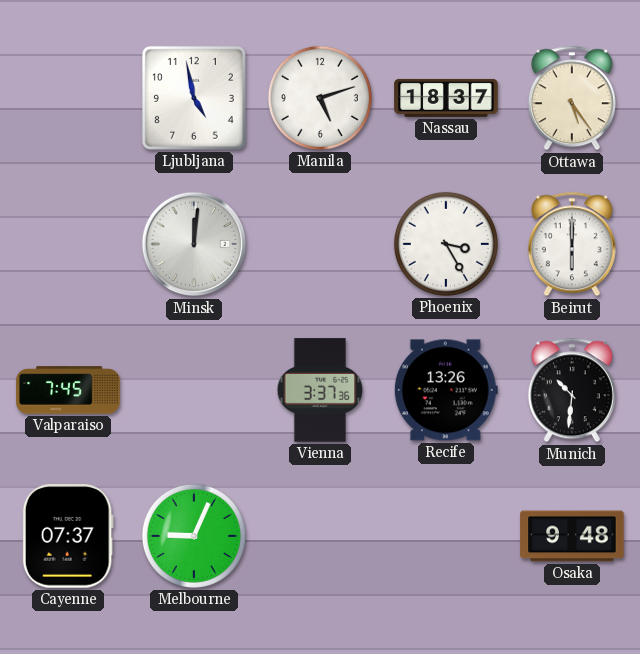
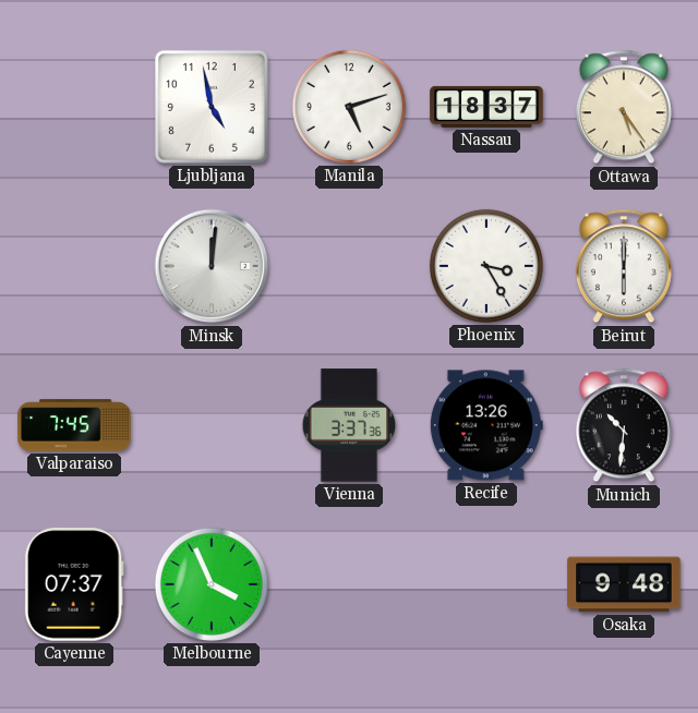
Melbourne: 9:04 -> 3:56 (212, 584)
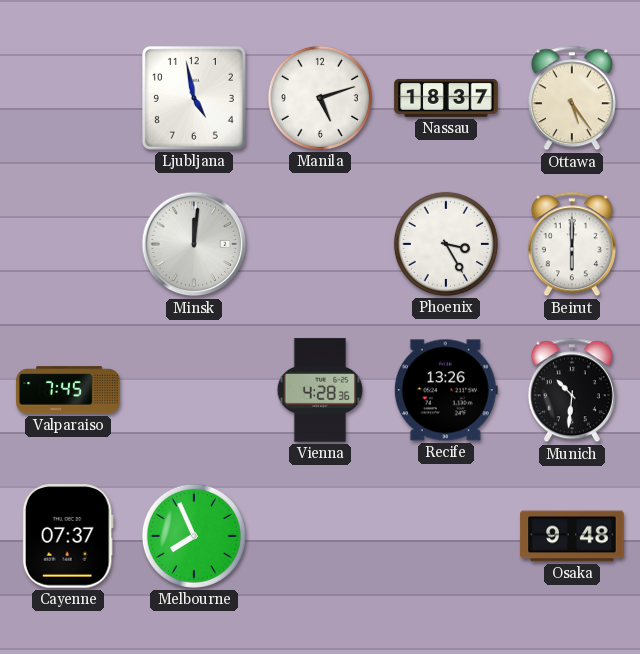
Vienna: 3:37 -> 4:28 (320, 390)
Melbourne: 3:56 -> 7:56 (194, 536)
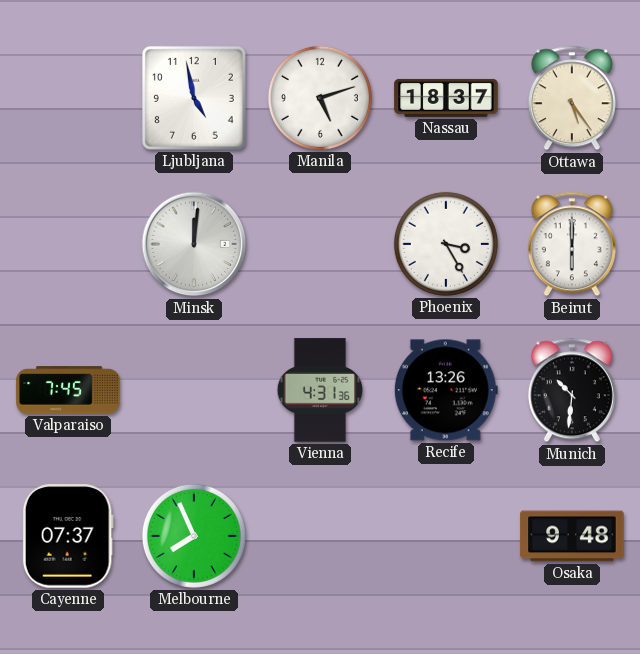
Vienna: 4:28 -> 4:31 (320, 390)
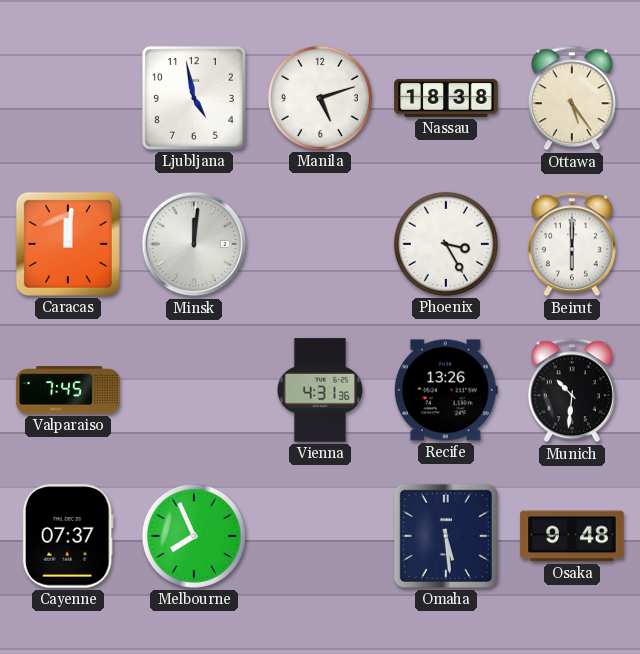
Nassau: 18:37 -> 18:38 (446, 98)
Caracas: none -> 12:01 (68, 244)
Omaha: none -> 5:29 (446, 536)
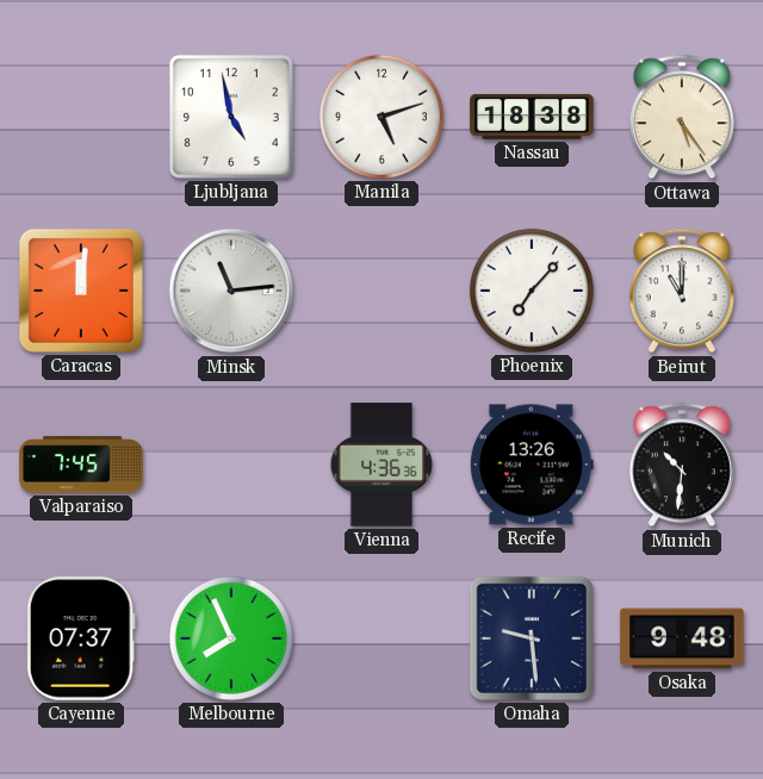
Minsk: 12:01 -> 11:14 (231, 291)
Phoenix: 3:25 -> 7:07 (532, 291)
Beirut: 6:00 -> 11:00 (682, 291)
Vienna: 4:31 -> 4:36 (381, 465)
Omaha: 5:29 -> 9:29 (532, 638)
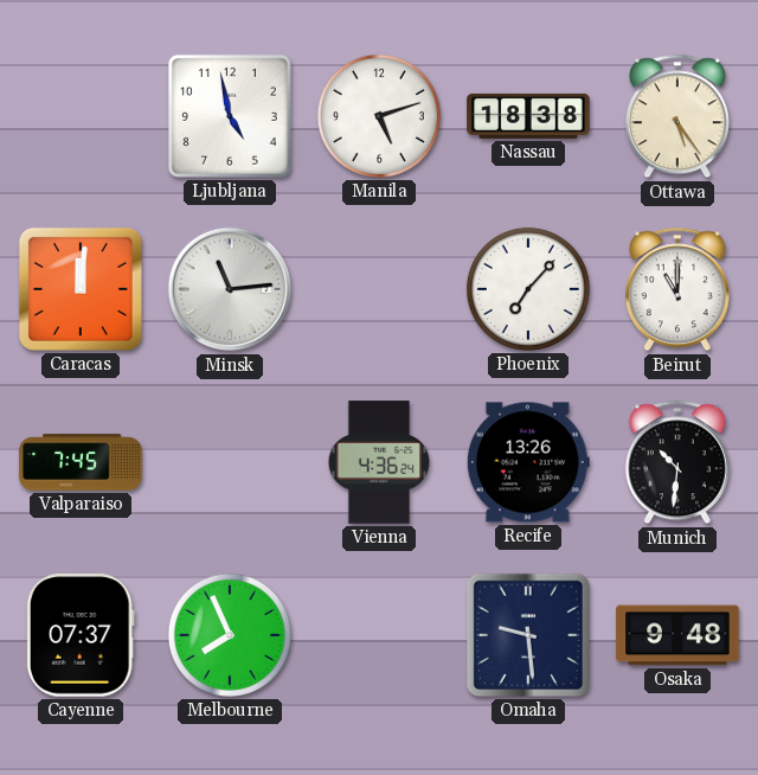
Vienna: 4:36:36 -> 4:36:24 (379, 462)
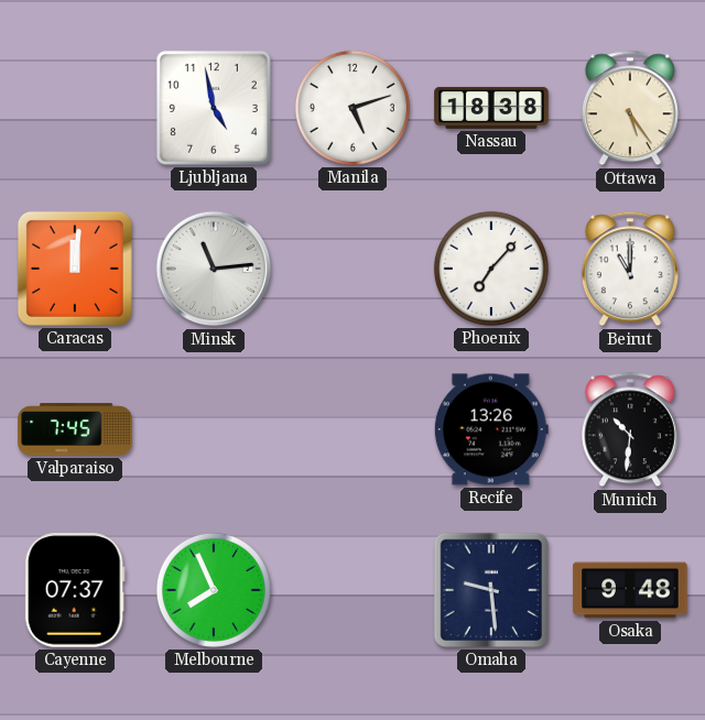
Vienna: 4:36 -> none (379, 462)
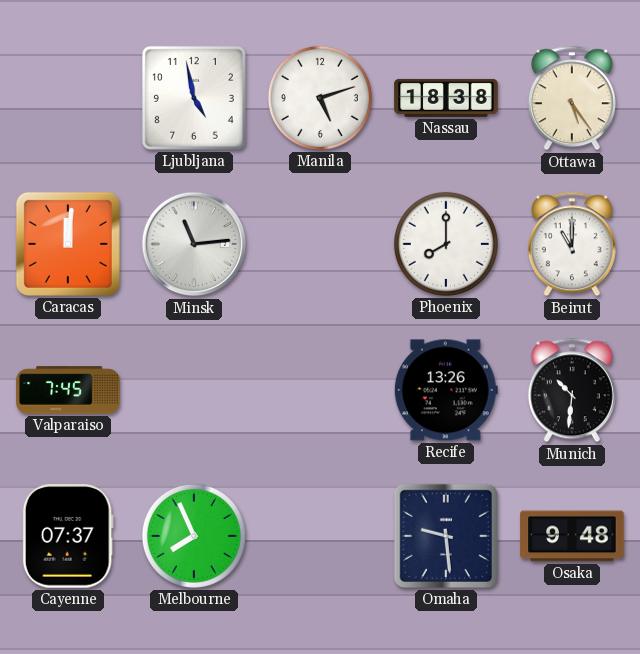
Phoenix: 7:07 -> 8:00 (446, 244)
